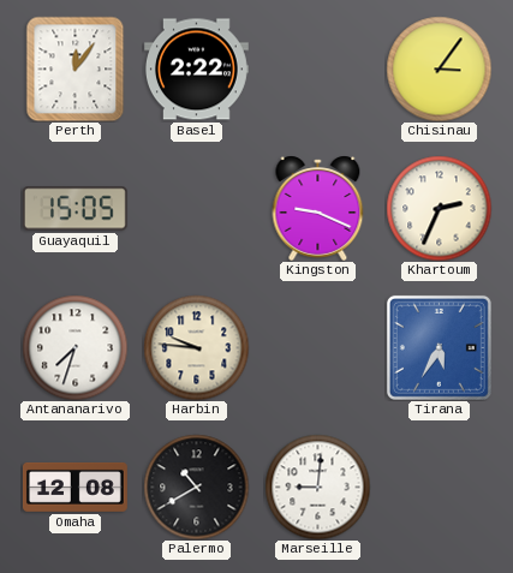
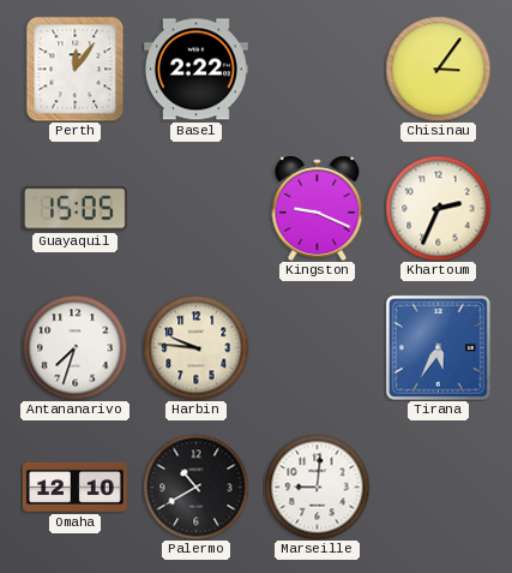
Omaha: 12:08 -> 12:10 (74, 487)
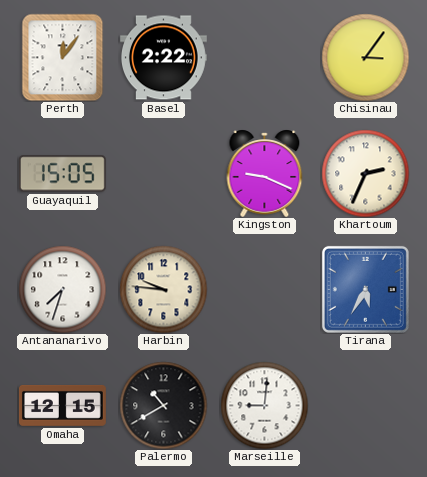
Omaha: 12:10 -> 12:15 (62, 405)
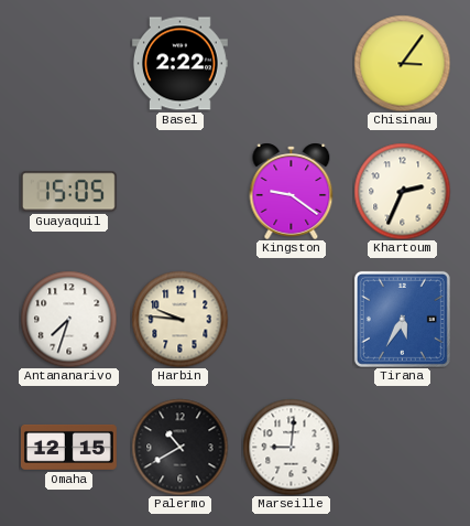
Perth: 12:06 -> none (63, 57)
Kingston: 9:19 -> 9:21 (292, 191)
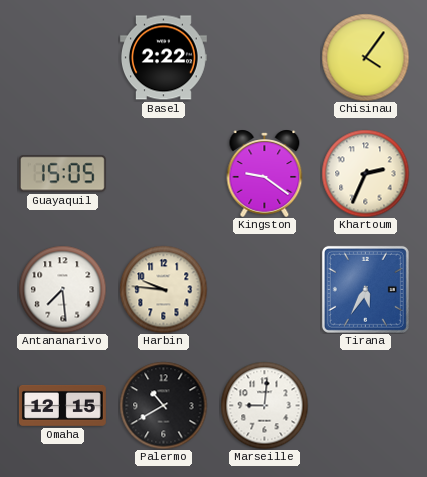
Chisinau: 3:06 -> 4:06 (365, 57)
Antananarivo: 7:33 -> 7:29 (62, 289)
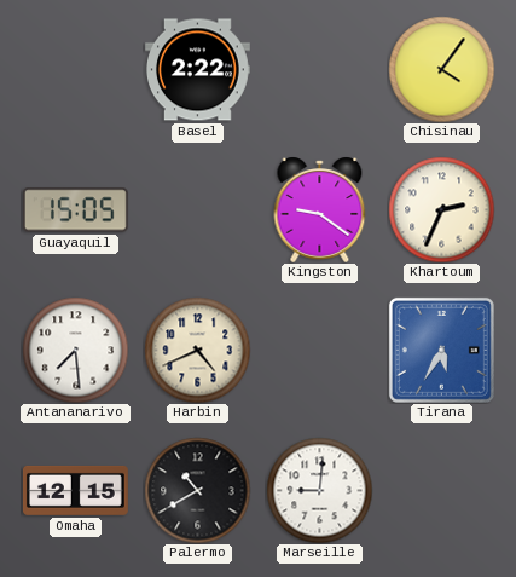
Harbin: 9:46 -> 4:41 (197, 350)
